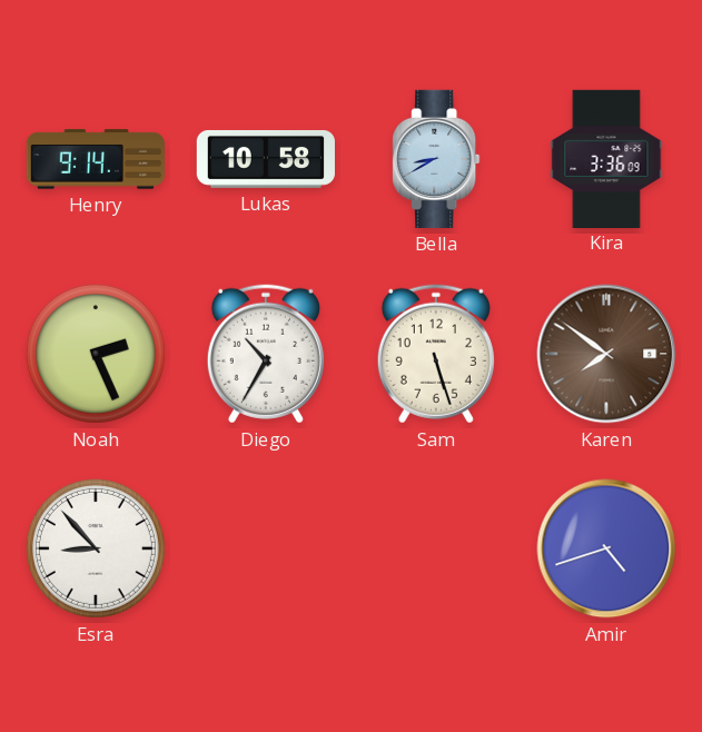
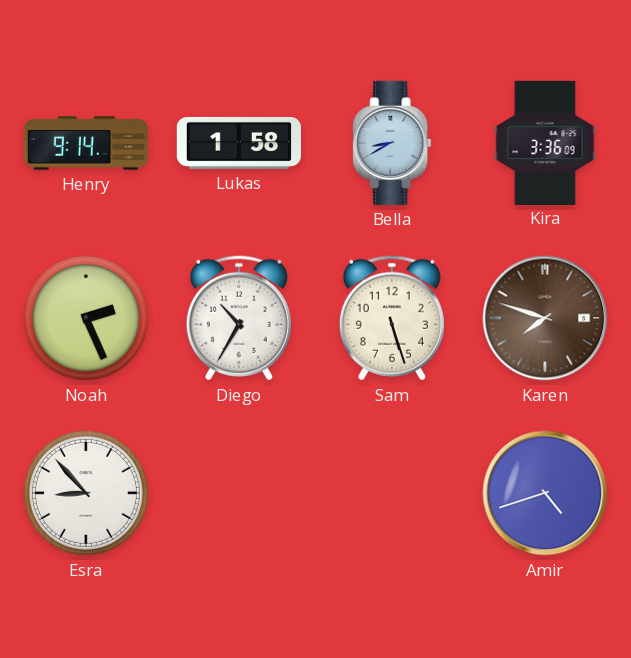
Lukas: 10:58 -> 1:58 (239, 143)
Karen: 7:51 -> 7:48 (545, 318)
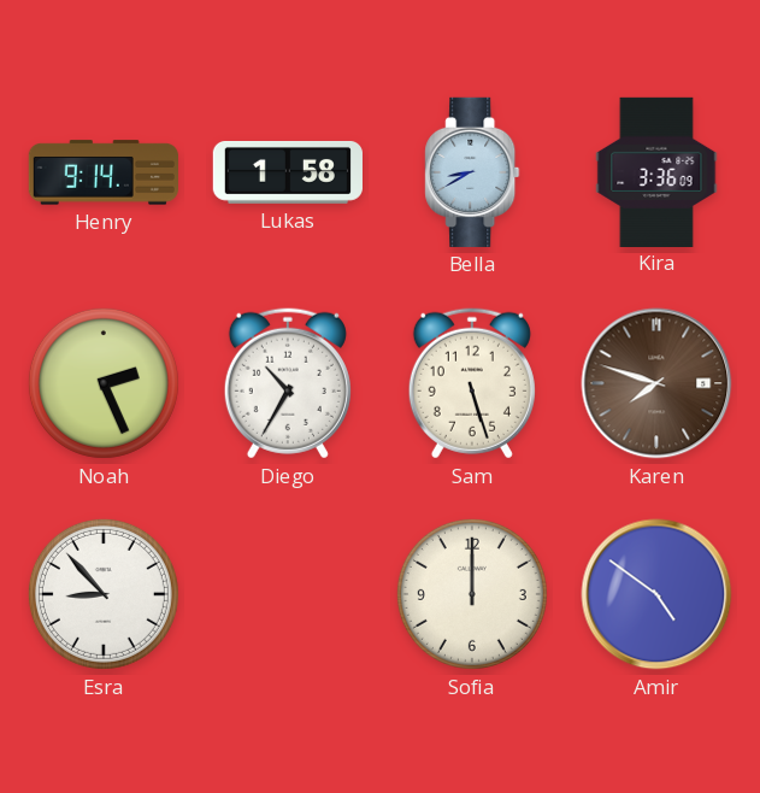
Sofia: none -> 12:00 (472, 594)
Amir: 4:42 -> 4:51 (656, 594)
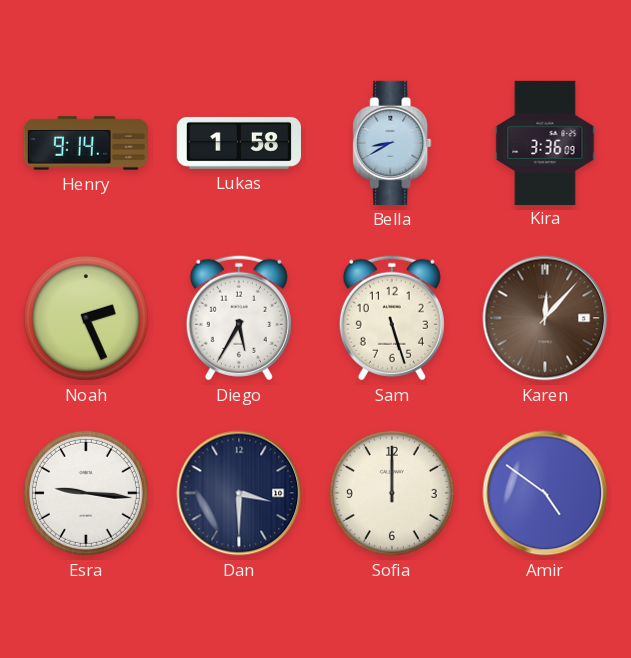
Diego: 10:35 -> 5:35 (239, 318)
Karen: 7:48 -> 12:07 (545, 318)
Esra: 8:53 -> 9:16 (86, 493)
Dan: none -> 3:30 (239, 493)
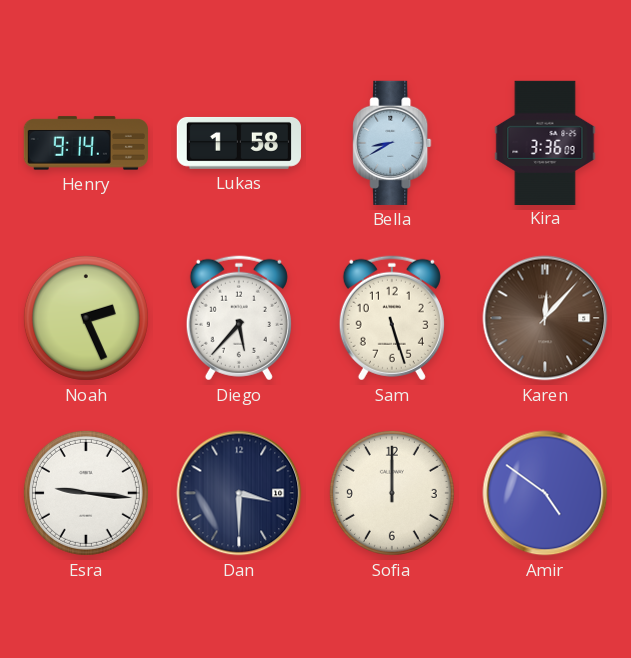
Diego: 5:35 -> 5:37 (239, 318)
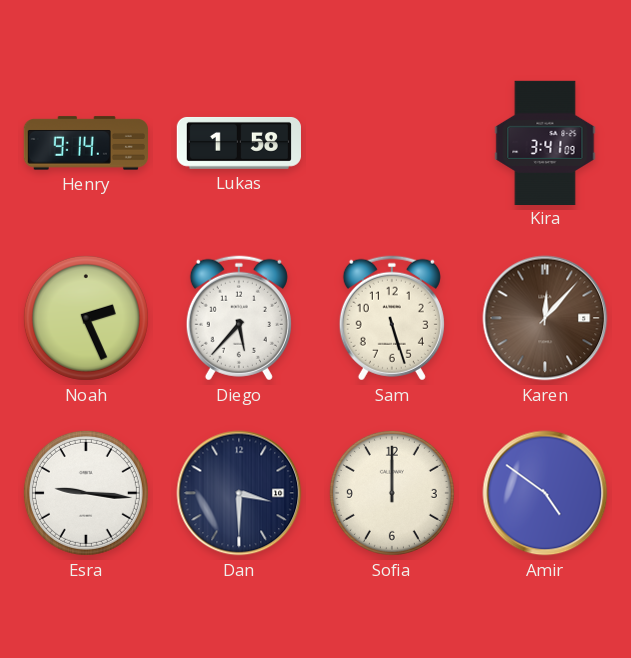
Bella: 8:40 -> none (392, 143)
Kira: 3:36 -> 3:41 (545, 142)
